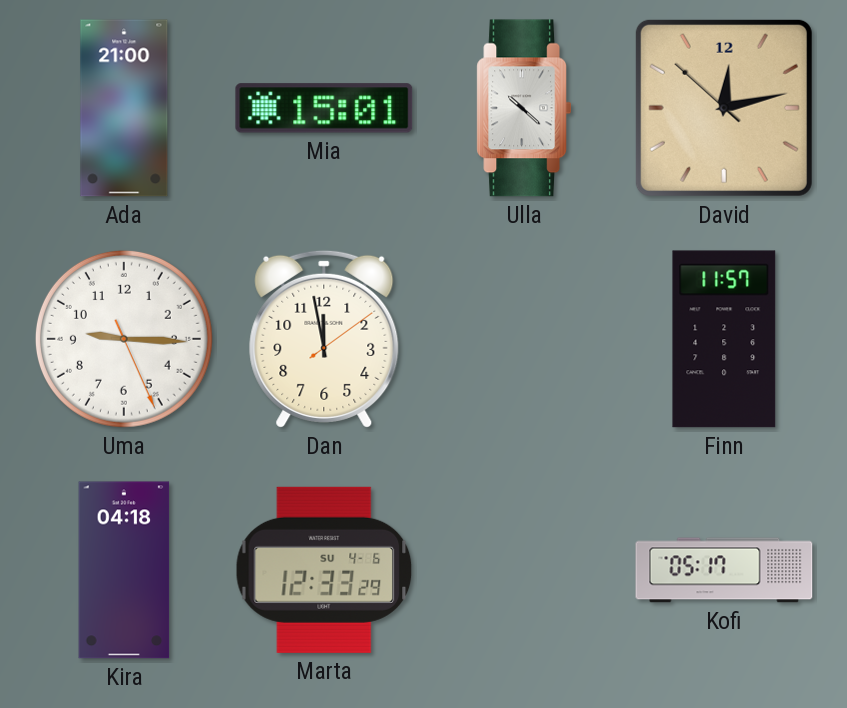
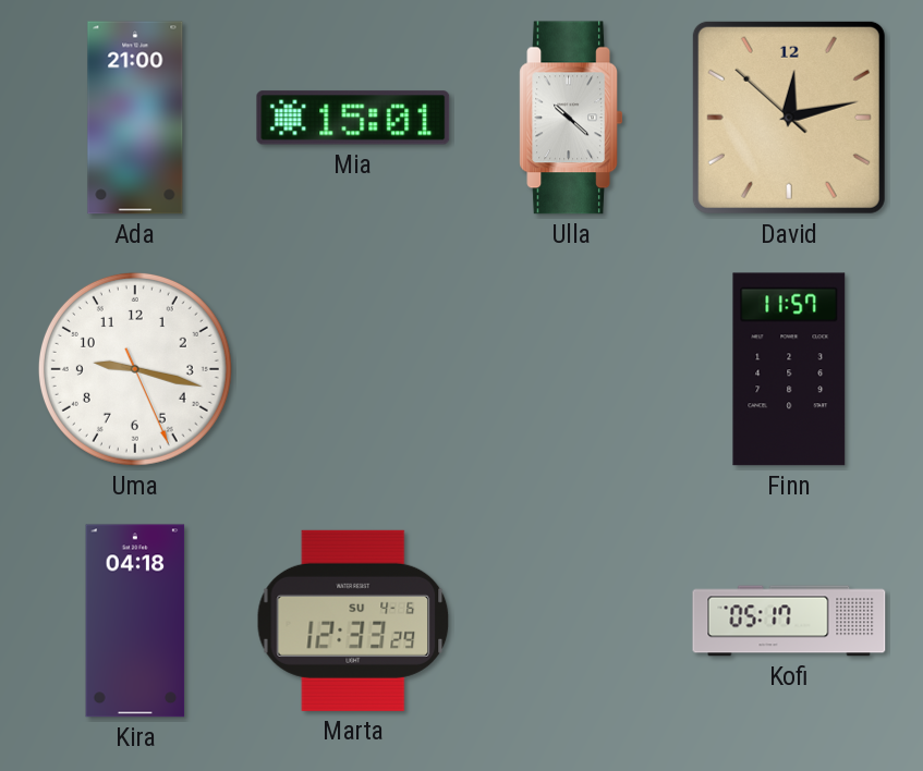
Uma: 9:15 -> 9:17 (135, 369)
Dan: 11:58 -> none (324, 339)
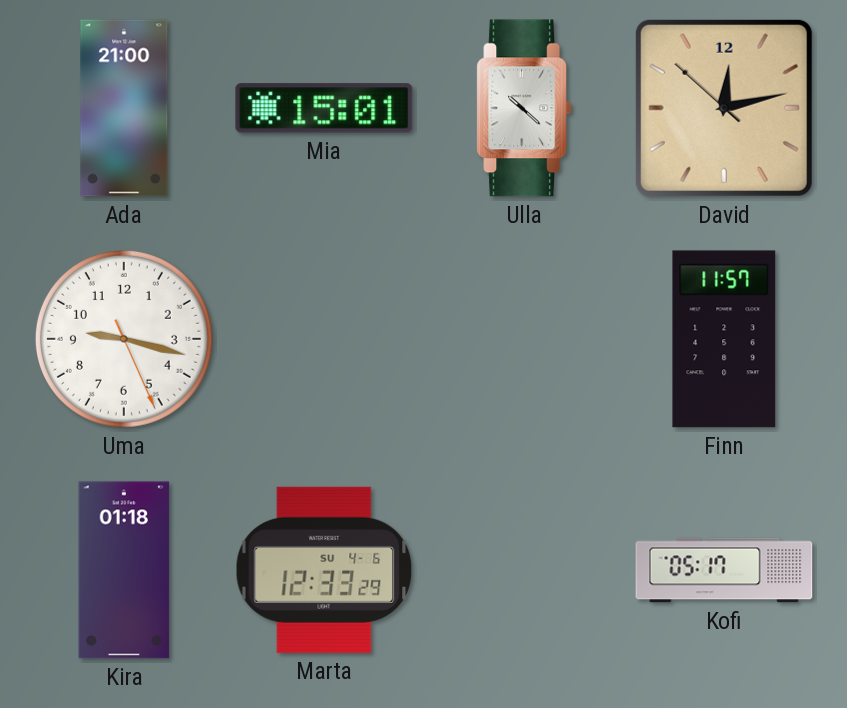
Kira: 04:18 -> 01:18 (124, 570)
